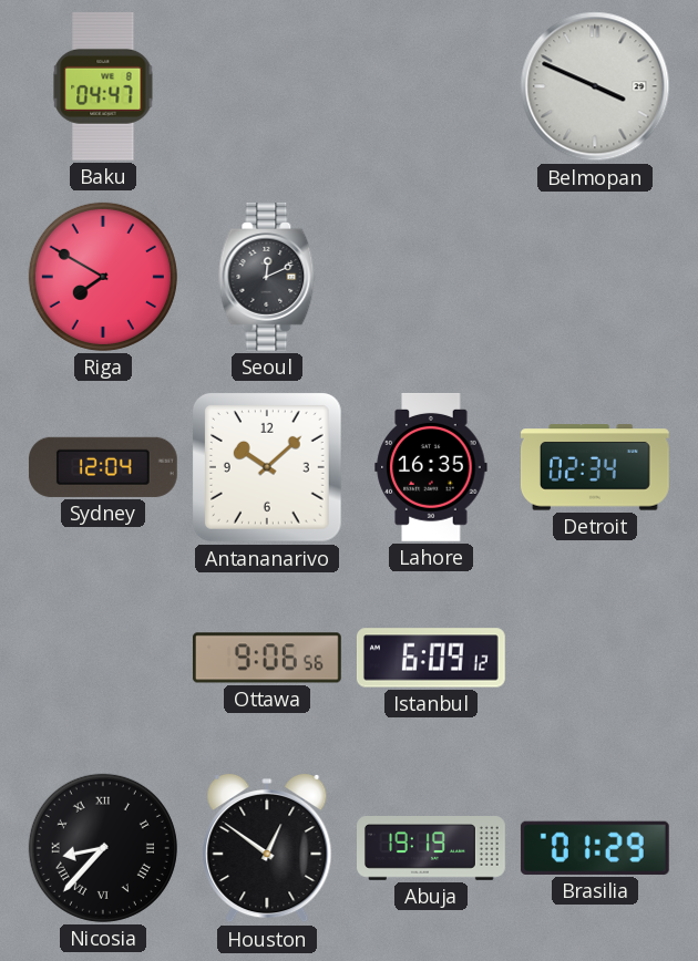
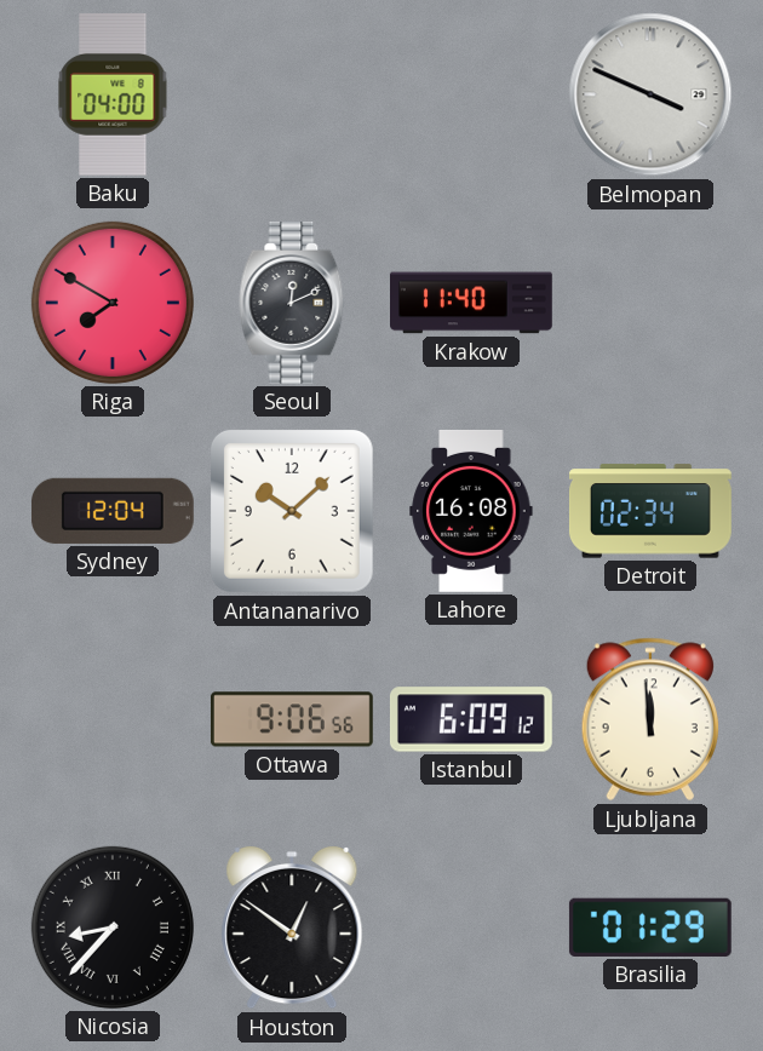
Baku: 04:47 -> 04:00 (113, 94)
Krakow: none -> 11:40 (472, 303)
Lahore: 16:35 -> 16:08 (471, 511)
Ljubljana: none -> 11:59 (650, 719)
Abuja: 19:19 -> none (432, 849)
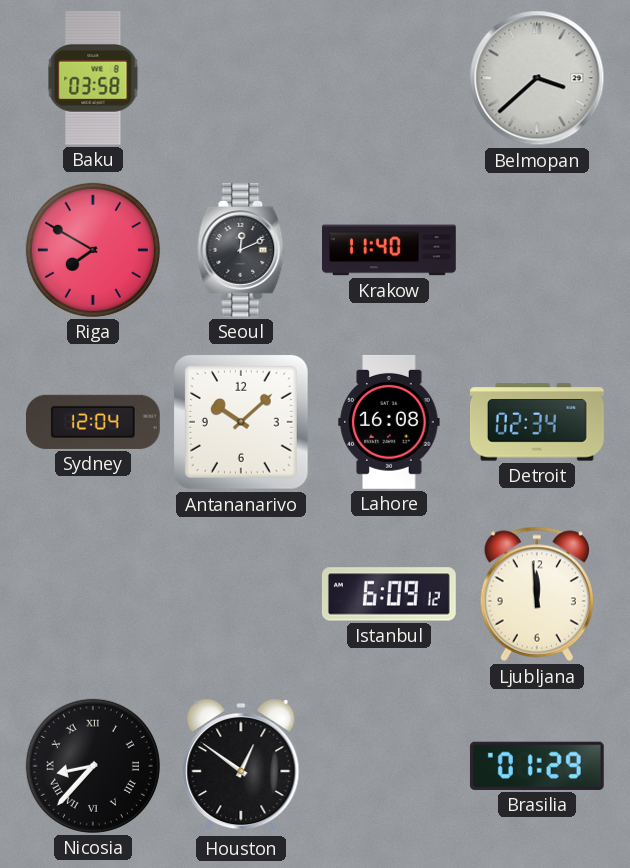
Baku: 04:00 -> 03:58 (93, 78)
Belmopan: 3:49 -> 3:38 (537, 78)
Ottawa: 9:06 -> none (292, 719)
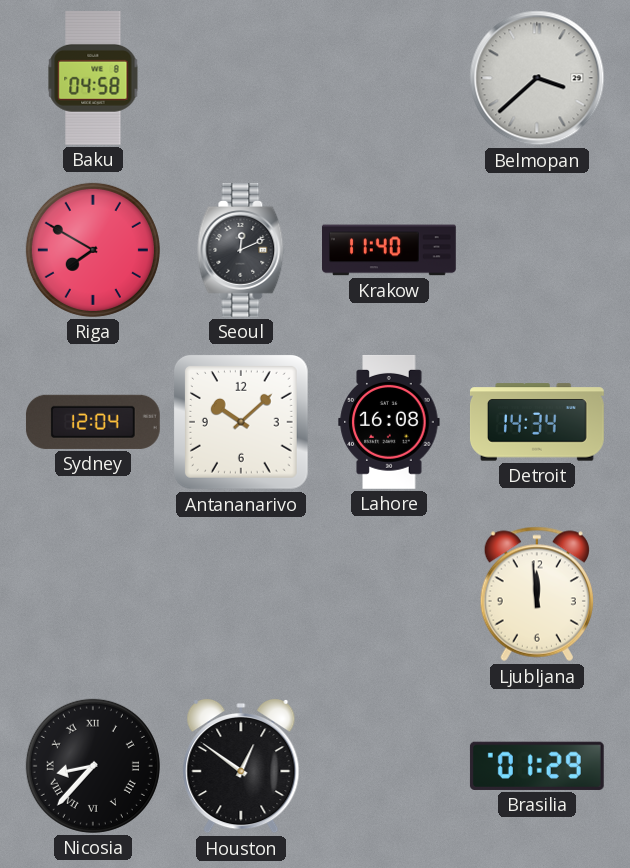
Baku: 03:58 -> 04:58 (93, 78)
Detroit: 02:34 -> 14:34 (537, 422)
Istanbul: 6:09 -> none (389, 594)
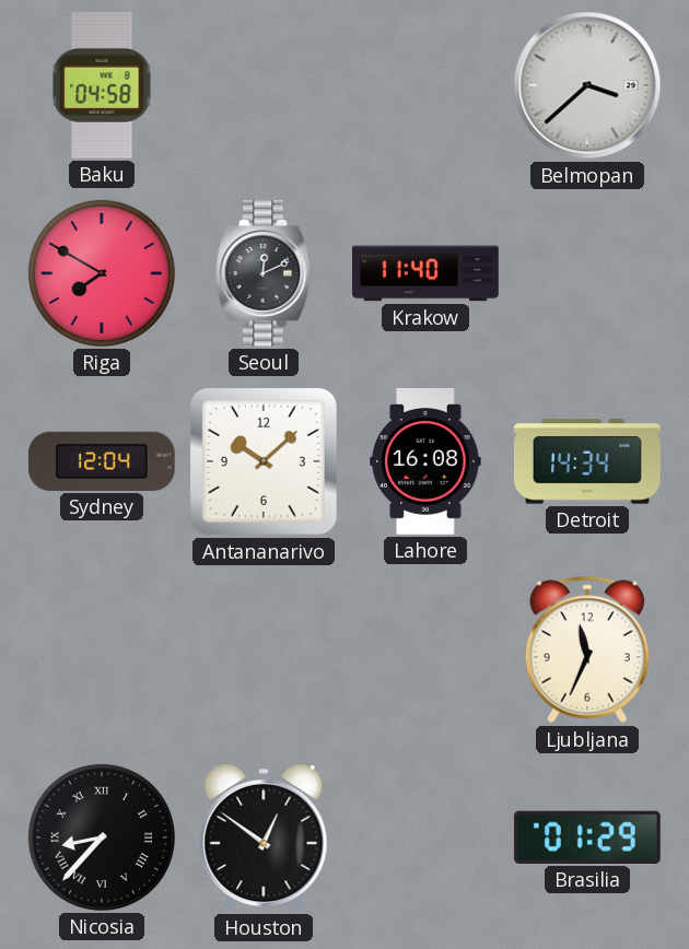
Ljubljana: 11:59 -> 11:34 (587, 649)
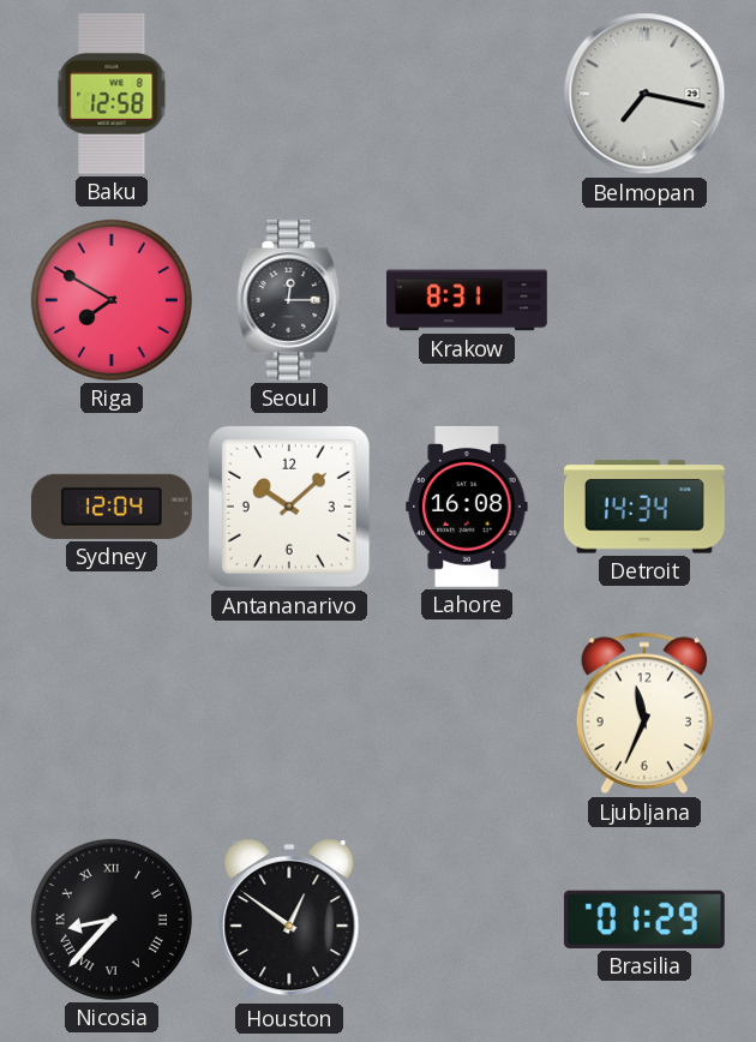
Baku: 04:58 -> 12:58 (112, 94)
Belmopan: 3:38 -> 7:17 (644, 94)
Seoul: 12:11 -> 12:15 (289, 300)
Krakow: 11:40 -> 8:31 (468, 300)
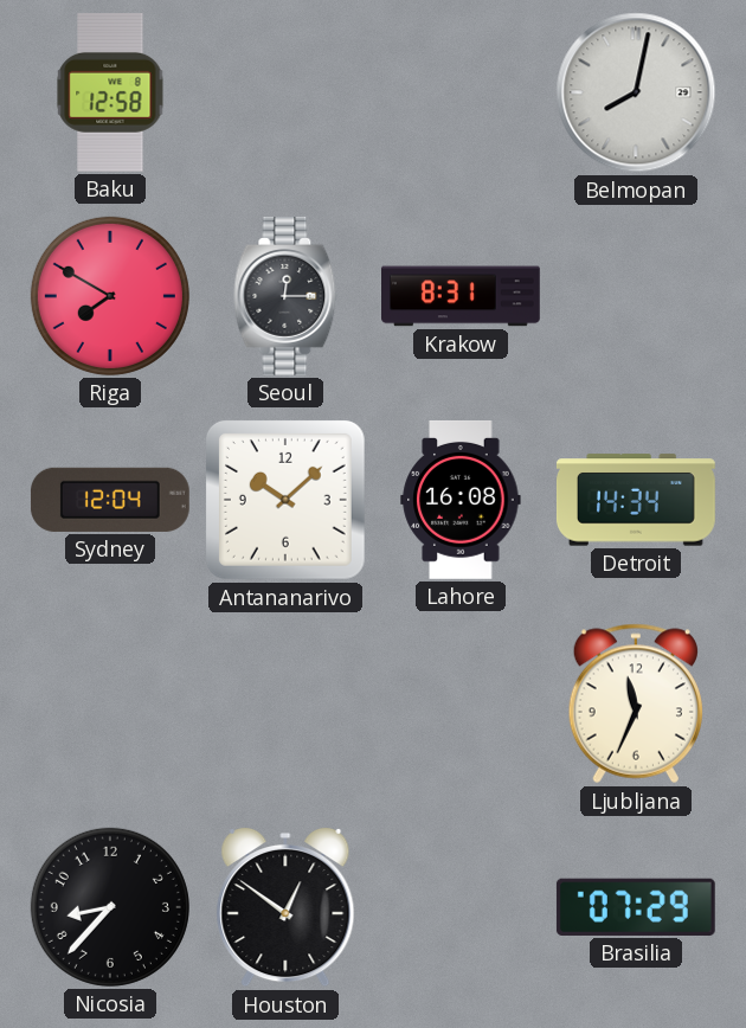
Belmopan: 7:17 -> 8:02 (636, 92)
Nicosia numerals: Roman -> Arabic (110, 907)
Brasilia: 01:29 -> 07:29 (636, 907)
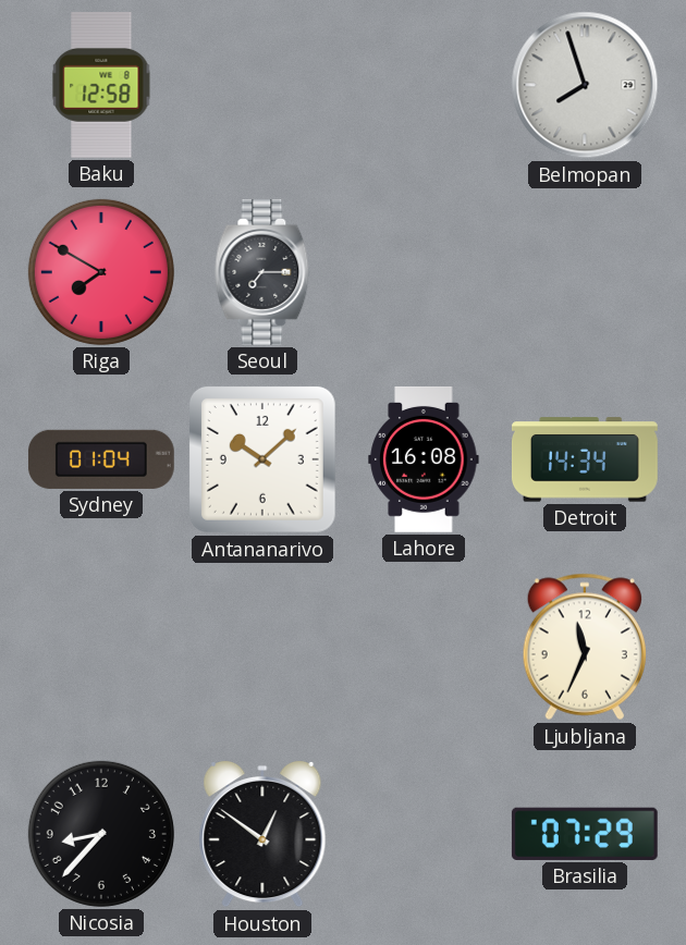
Belmopan: 8:02 -> 7:57 (585, 85)
Seoul: 12:15 -> 7:15 (262, 272)
Krakow: 8:31 -> none (462, 296)
Sydney: 12:04 -> 01:04 (101, 459)
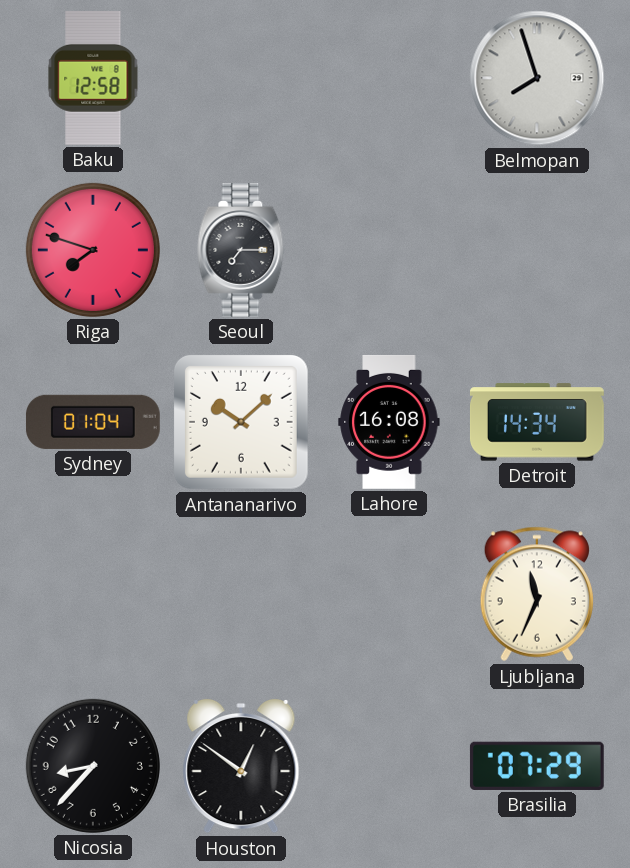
Riga: 7:50 -> 7:48 (93, 250)
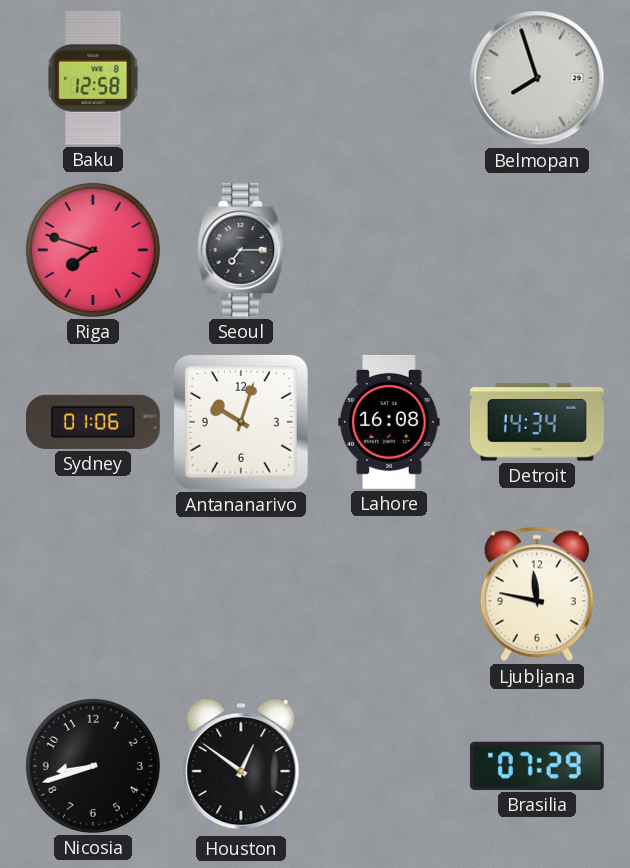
Sydney: 01:04 -> 01:06 (93, 422)
Antananarivo: 10:08 -> 10:03 (241, 422)
Ljubljana: 11:34 -> 11:47 (537, 594)
Nicosia: 8:37 -> 8:42 (93, 766)
